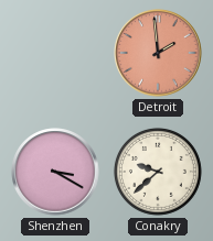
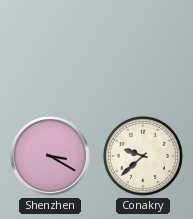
Detroit: 1:59 -> none (158, 53)
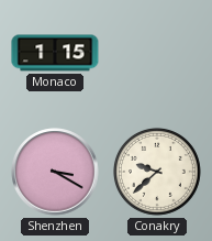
Monaco: none -> 1:15 (55, 53)
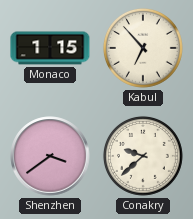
Kabul: none -> 6:53 (143, 48)
Shenzhen: 3:20 -> 3:39 (50, 156)
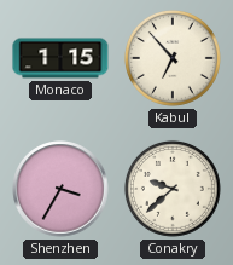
Shenzhen: 3:39 -> 3:35 (60, 189)
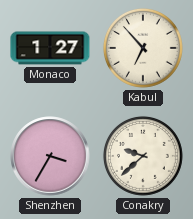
Monaco: 1:15 -> 1:27 (50, 48)
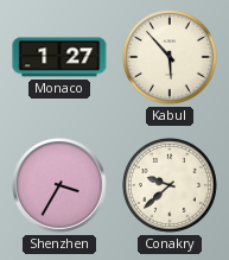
Kabul: 6:53 -> 5:53 (170, 57)
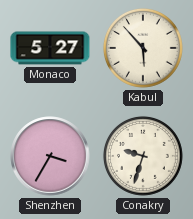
Monaco: 1:27 -> 5:27 (50, 48)
Conakry: 9:38 -> 9:33 (143, 156)
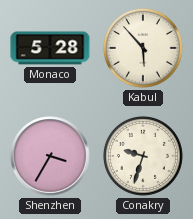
Monaco: 5:27 -> 5:28 (50, 48)
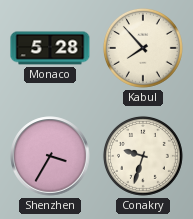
Kabul: 5:53 -> 7:53 (143, 48)
